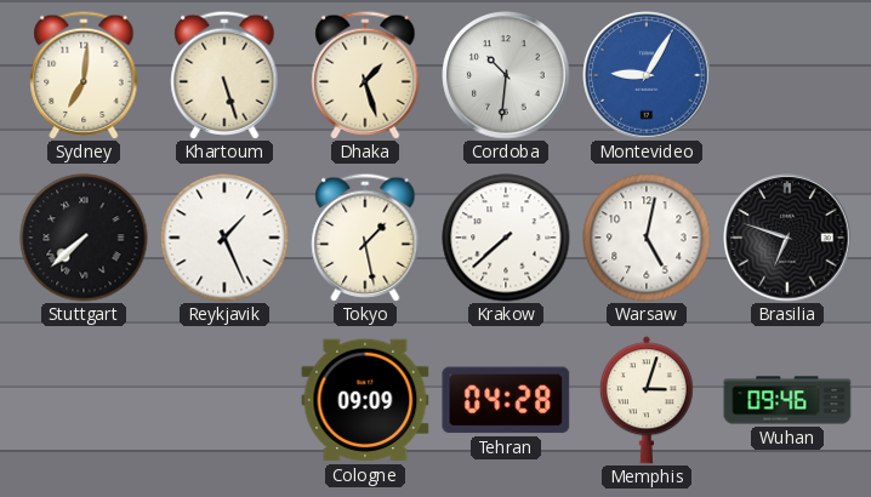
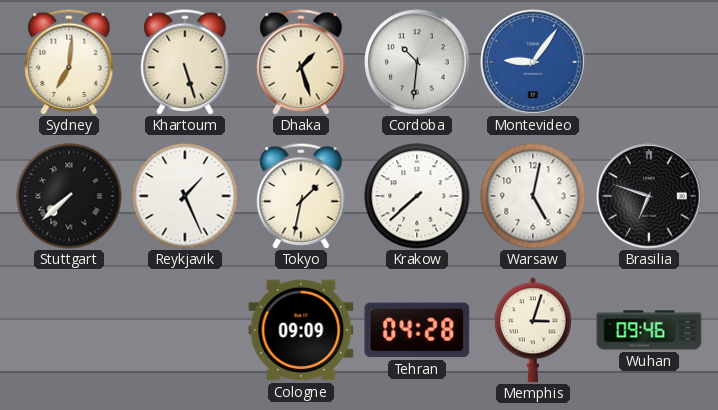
Montevideo: 9:05 -> 9:06 (533, 62)
Tokyo: 1:28 -> 1:32 (301, 196)
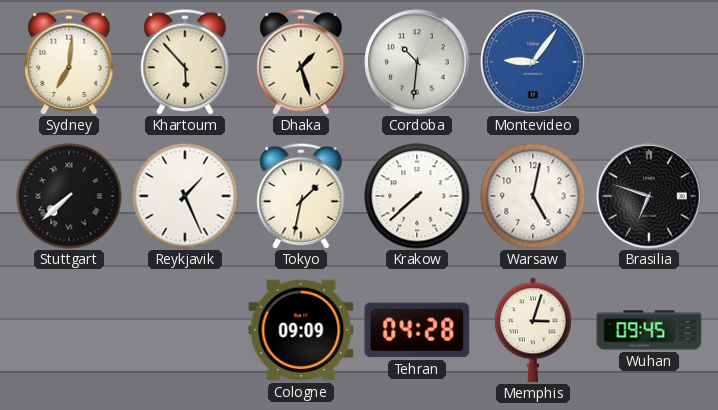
Khartoum: 5:27 -> 5:53 (185, 62)
Wuhan: 09:46 -> 09:45 (649, 330)
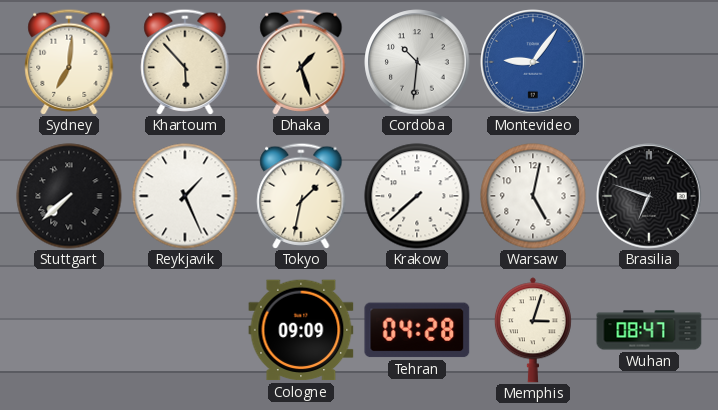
Wuhan: 09:45 -> 08:47 (649, 330)
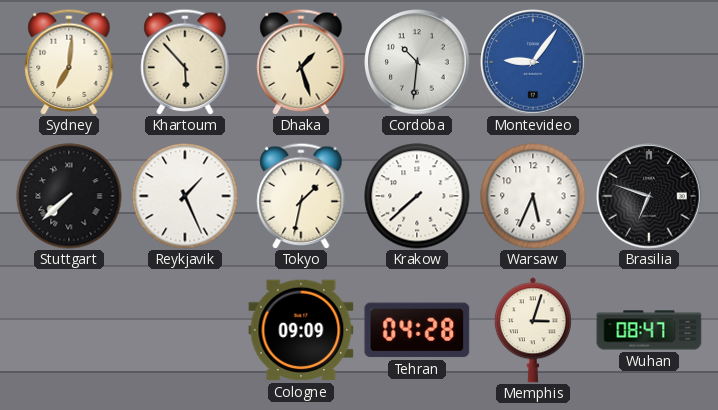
Warsaw: 5:02 -> 5:34 (533, 196)
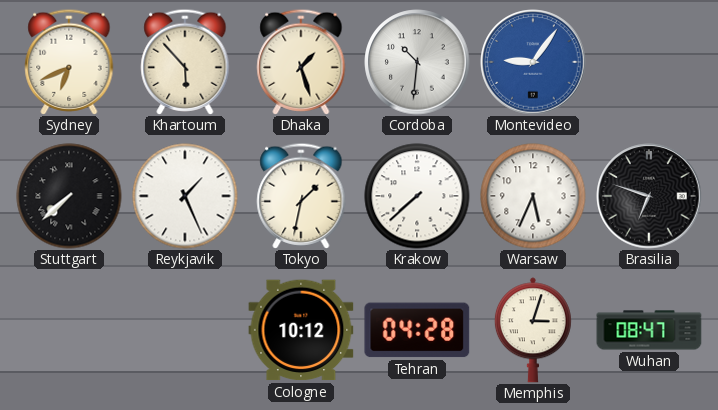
Sydney: 7:01 -> 6:41 (69, 62)
Cologne: 09:09 -> 10:12 (301, 330)
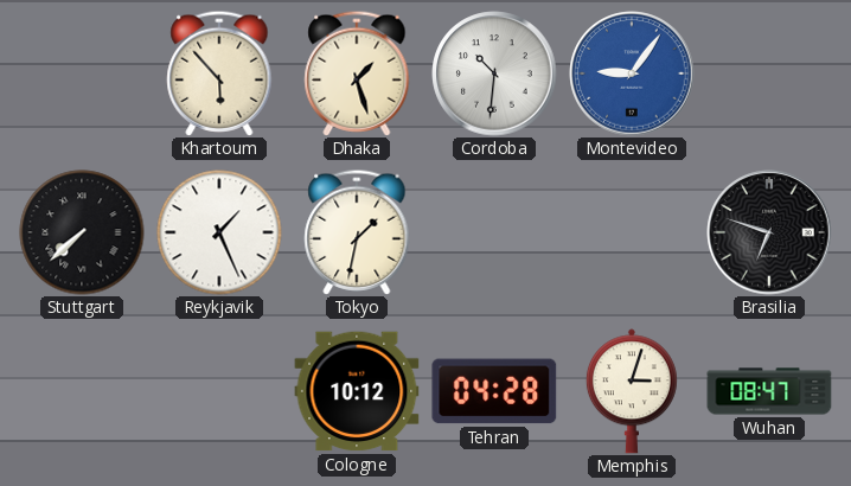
Sydney: 6:41 -> none (69, 62)
Krakow: 7:38 -> none (417, 196)
Warsaw: 5:34 -> none (533, 196)
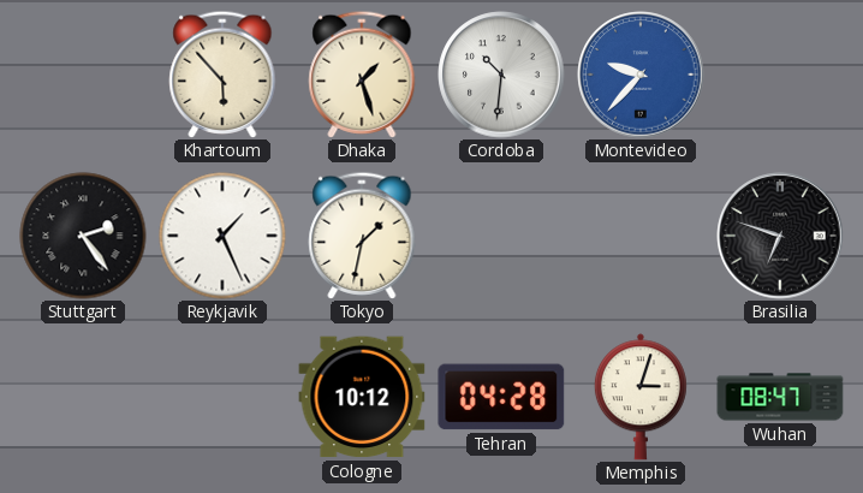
Montevideo: 9:06 -> 9:37 (641, 75)
Stuttgart: 7:38 -> 2:24 (83, 236)
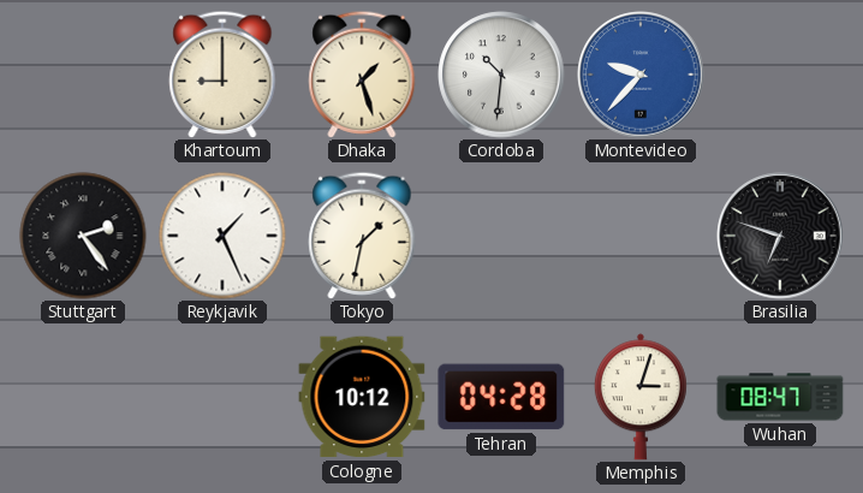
Khartoum: 5:53 -> 9:00 (222, 75)
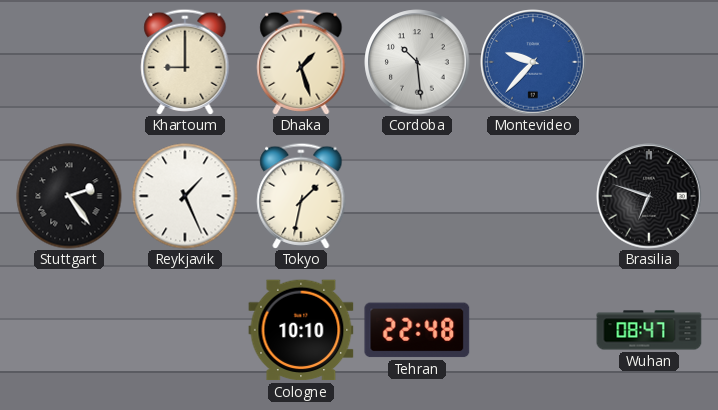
Cordoba: 10:31 -> 10:29 (417, 62)
Cologne: 10:12 -> 10:10 (301, 330)
Tehran: 04:28 -> 22:48 (417, 330)
Memphis: 3:03 -> none (641, 397)
